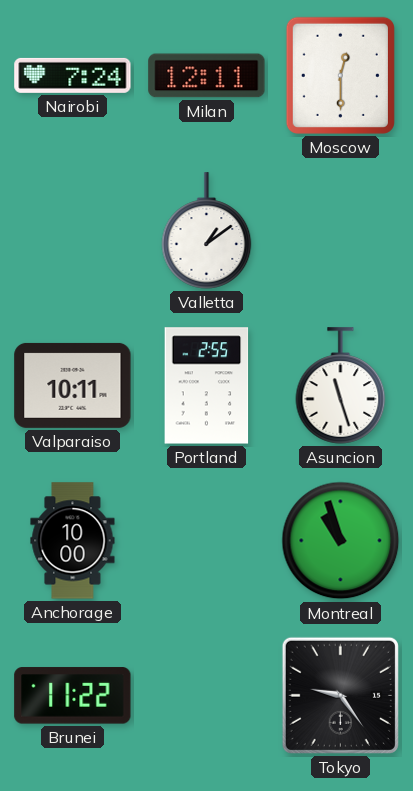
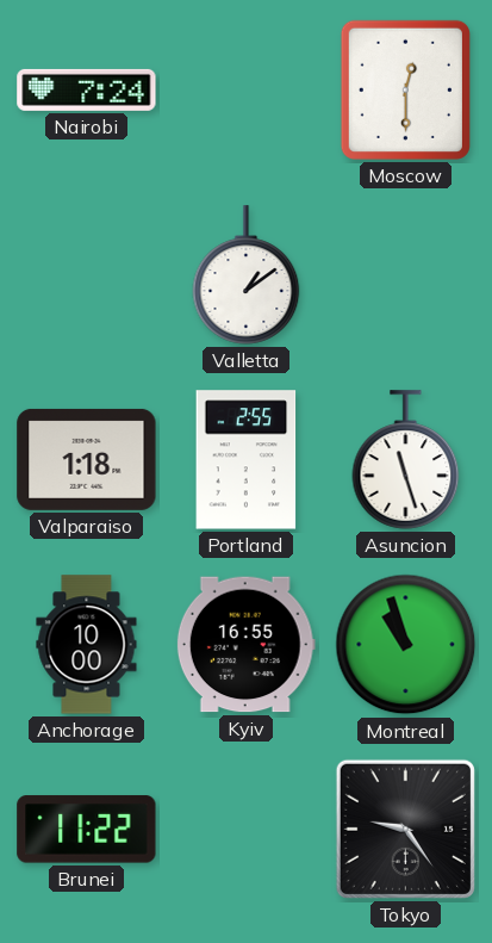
Milan: 12:11 -> none (207, 76)
Valparaiso: 10:11 -> 1:18 (87, 459)
Kyiv: none -> 16:55 (245, 645)
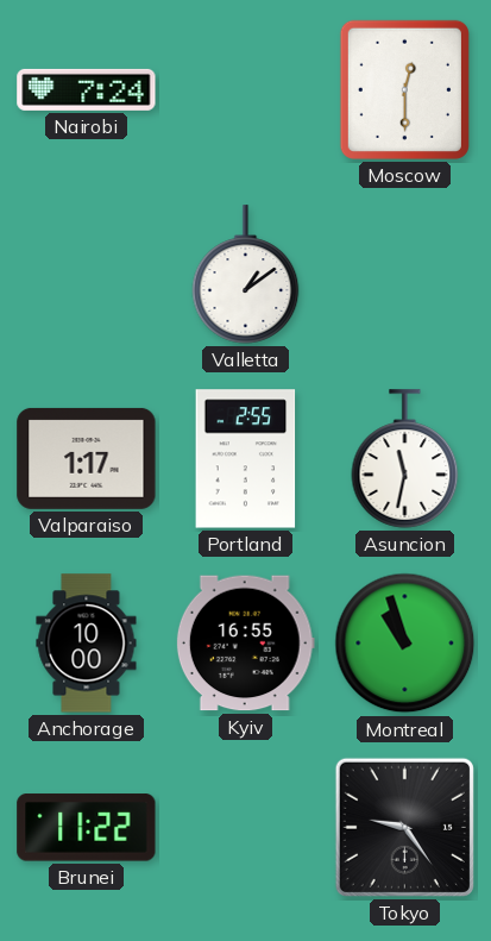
Valparaiso: 1:18 -> 1:17 (87, 458)
Asuncion: 11:27 -> 11:32 (405, 459)
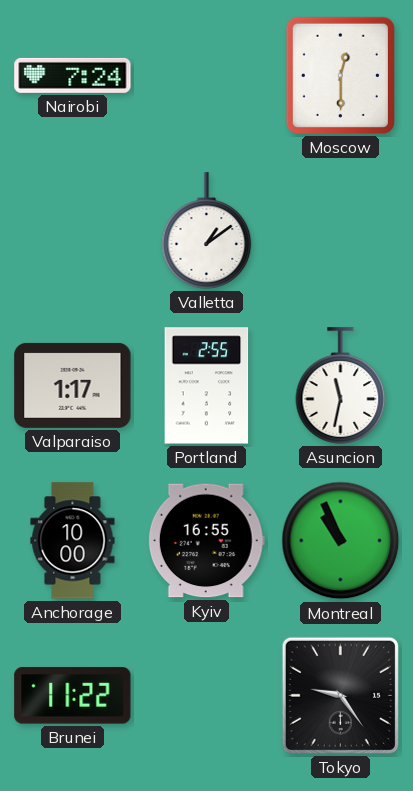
Montreal: 10:57 -> 10:56 (341, 541)
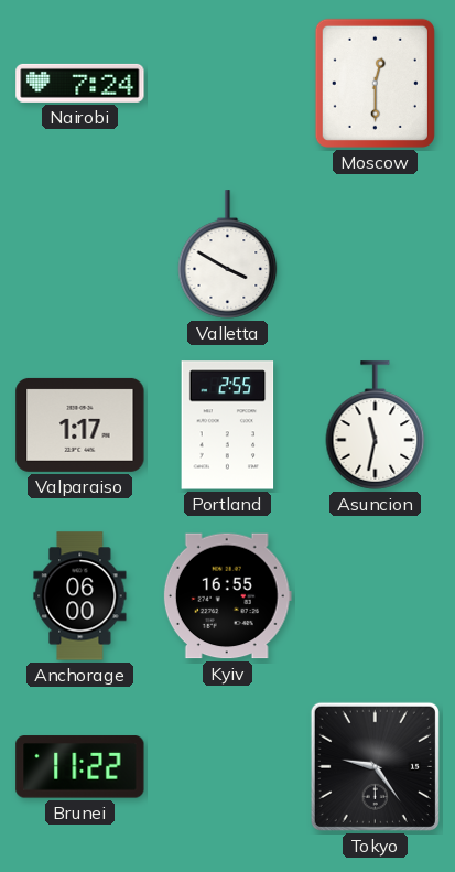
Valletta: 1:09 -> 3:50 (228, 255)
Anchorage: 10:00 -> 06:00 (80, 596)
Montreal: 10:56 -> none (341, 541)
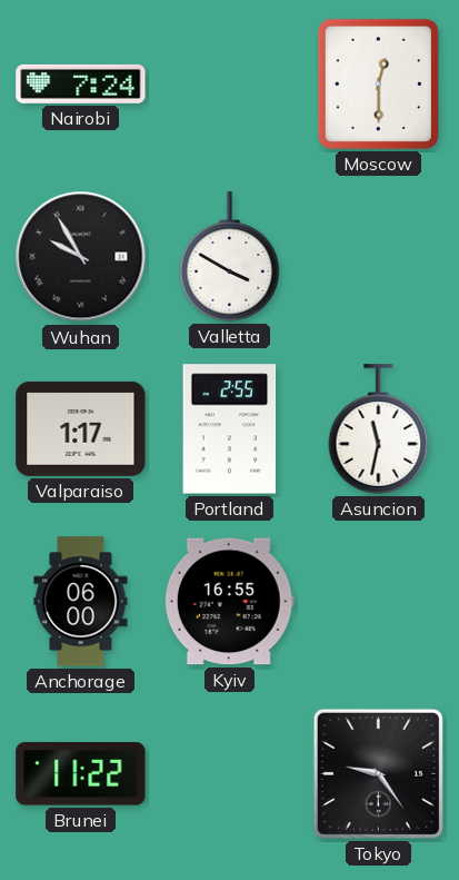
Wuhan: none -> 9:55 (81, 257)
